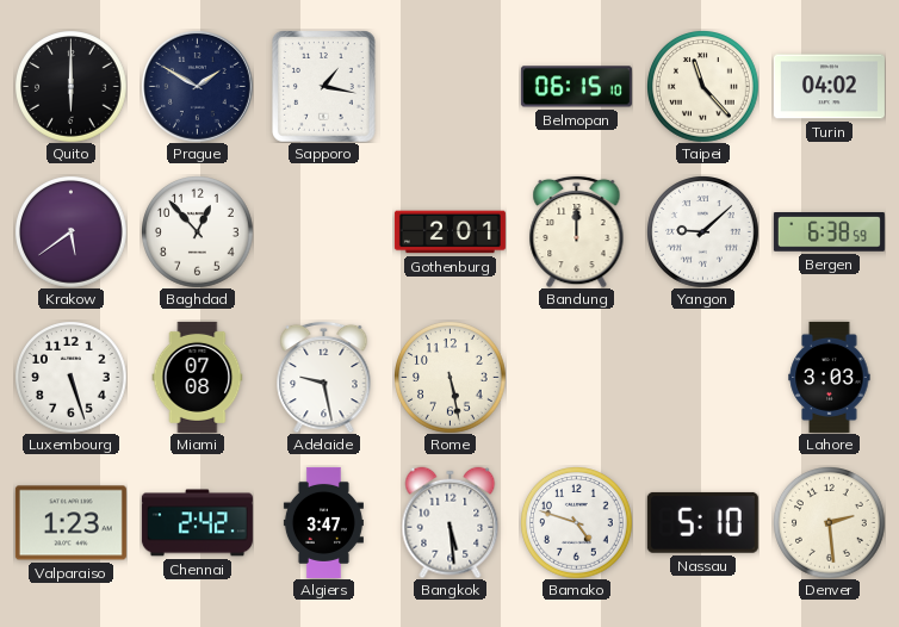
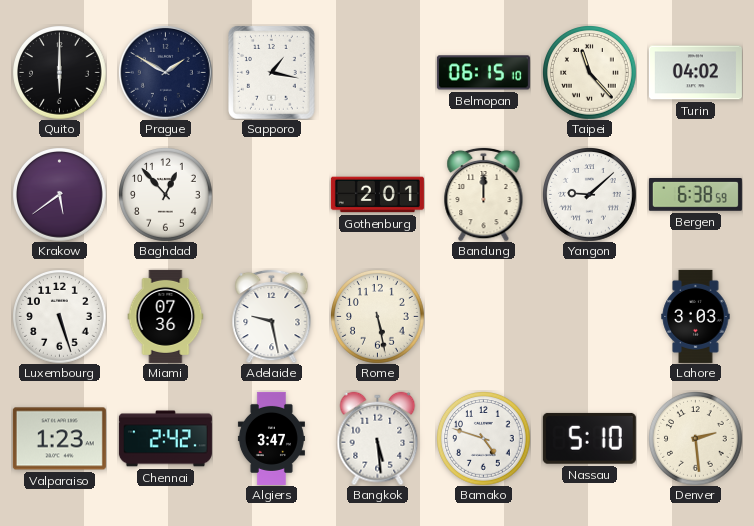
Miami: 07:08 -> 07:36 (166, 316)
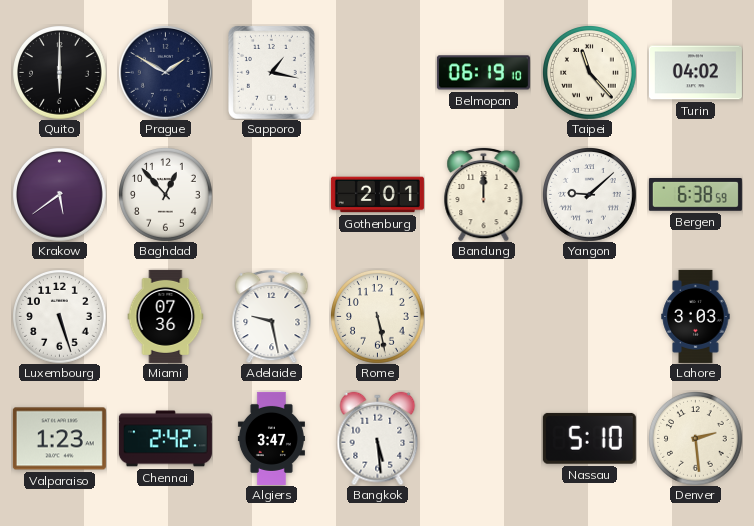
Belmopan: 06:15 -> 06:19 (483, 73)
Bamako: 4:48 -> none (484, 439)
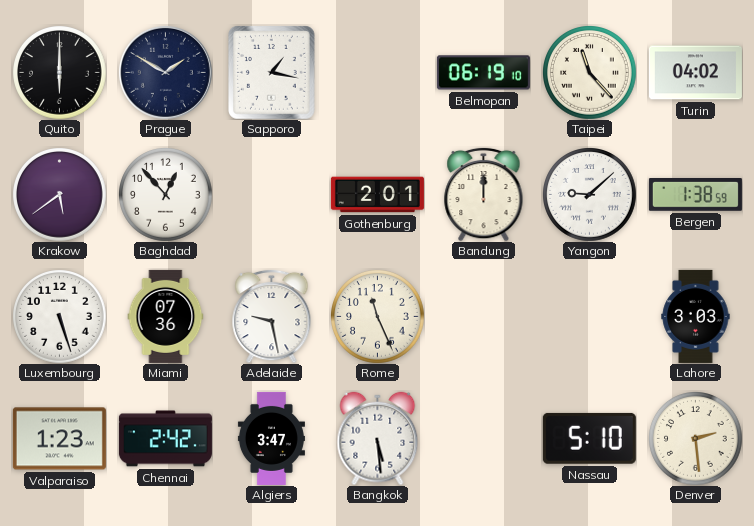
Bergen: 6:38 -> 1:38 (695, 195)
Rome: 5:28 -> 11:26 (378, 317)
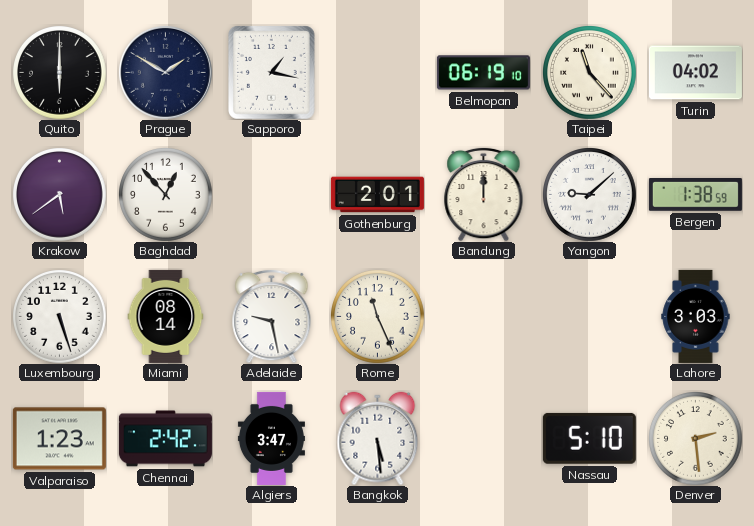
Miami: 07:36 -> 08:14 (166, 316)
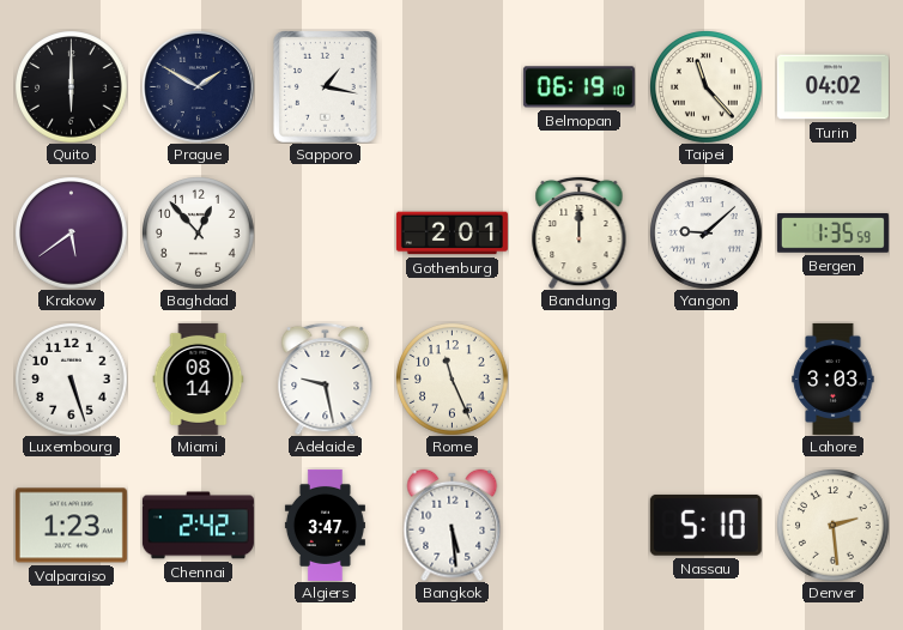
Bergen: 1:38 -> 1:35 (832, 234)
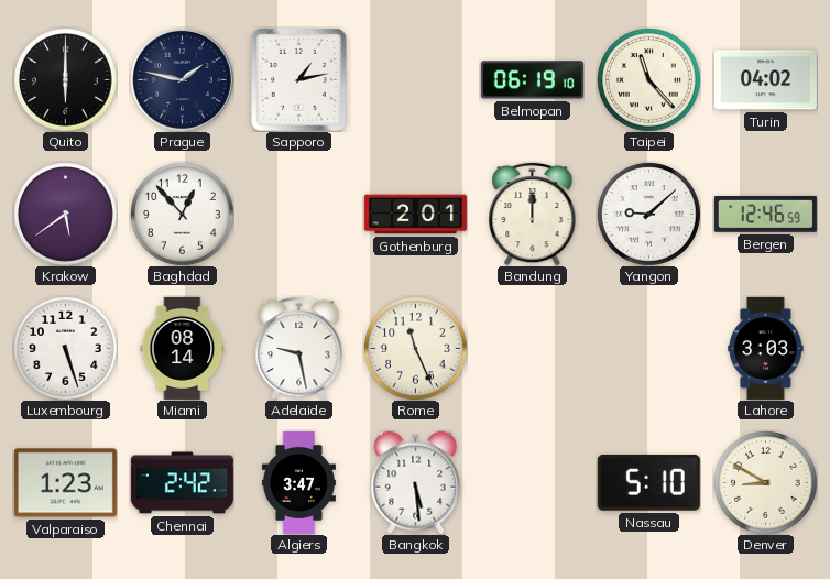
Prague: 1:50 -> 1:47 (182, 79)
Sapporo: 1:17 -> 1:13 (299, 80)
Bergen: 1:35 -> 12:46 (765, 215)
Denver: 2:29 -> 8:50 (766, 483)
